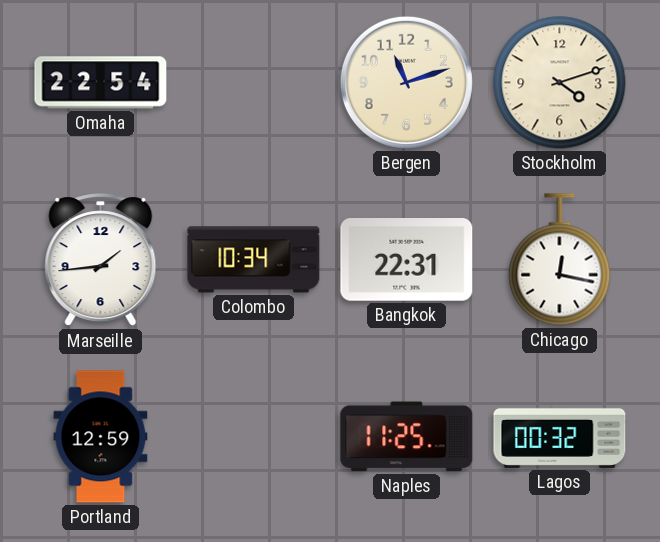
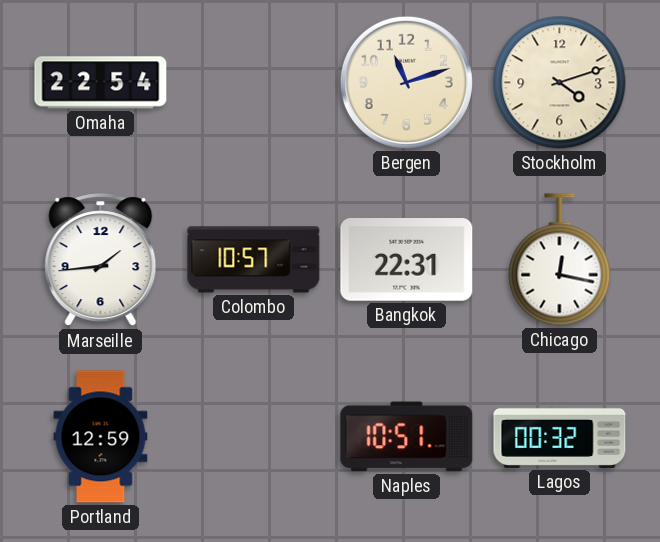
Colombo: 10:34 -> 10:57 (254, 260)
Naples: 11:25 -> 10:51 (407, 437)
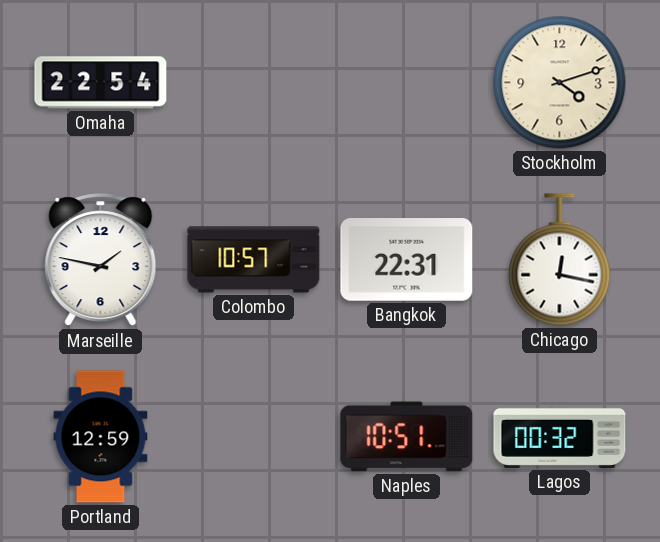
Bergen: 11:12 -> none (406, 82)
Marseille: 1:44 -> 1:47 (101, 260)
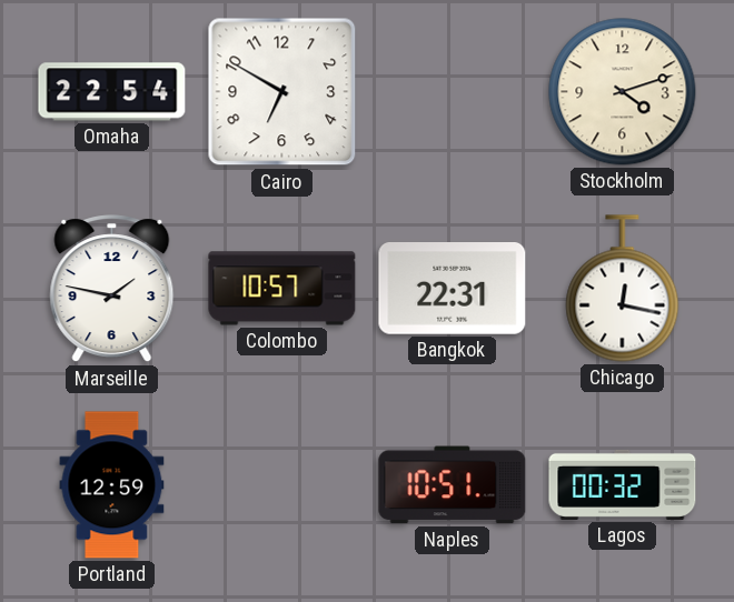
Cairo: none -> 6:50 (282, 92)
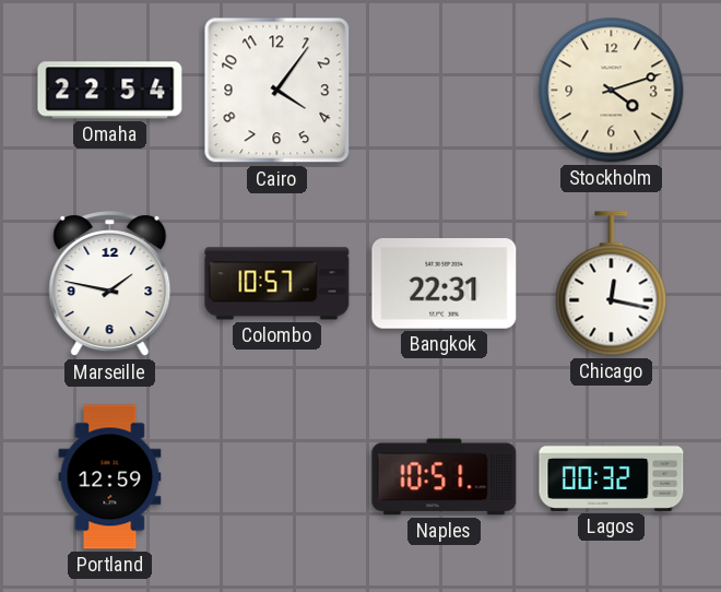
Cairo: 6:50 -> 4:06 (277, 91)
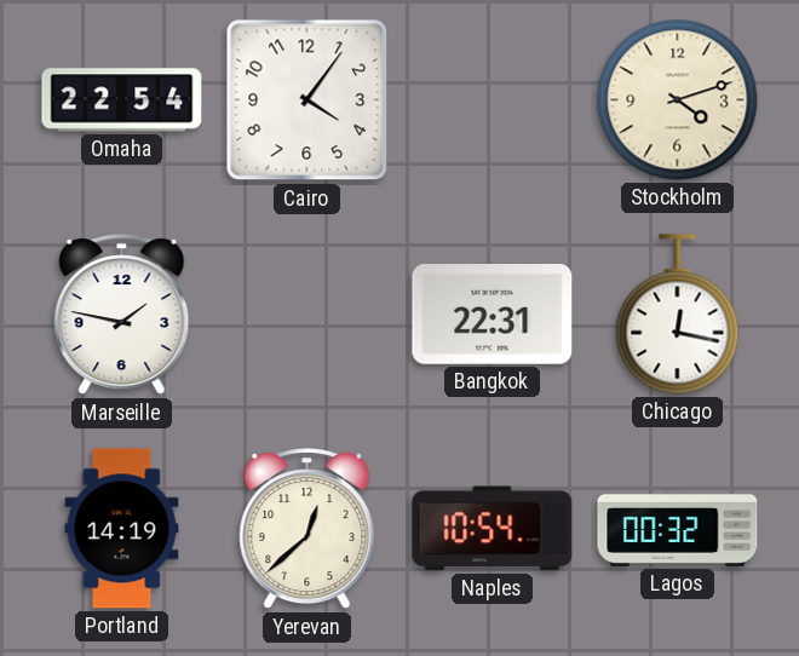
Colombo: 10:57 -> none (277, 284)
Portland: 12:59 -> 14:19 (122, 529)
Yerevan: none -> 12:38 (307, 529)
Naples: 10:51 -> 10:54 (493, 529)
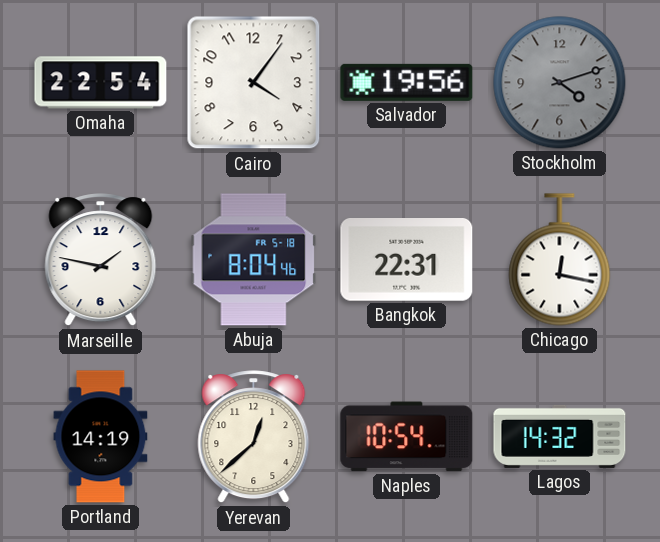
Salvador: none -> 19:56 (407, 82)
Stockholm dial: cream -> grey (560, 83)
Abuja: none -> 8:04 (254, 260)
Lagos: 00:32 -> 14:32 (560, 436)
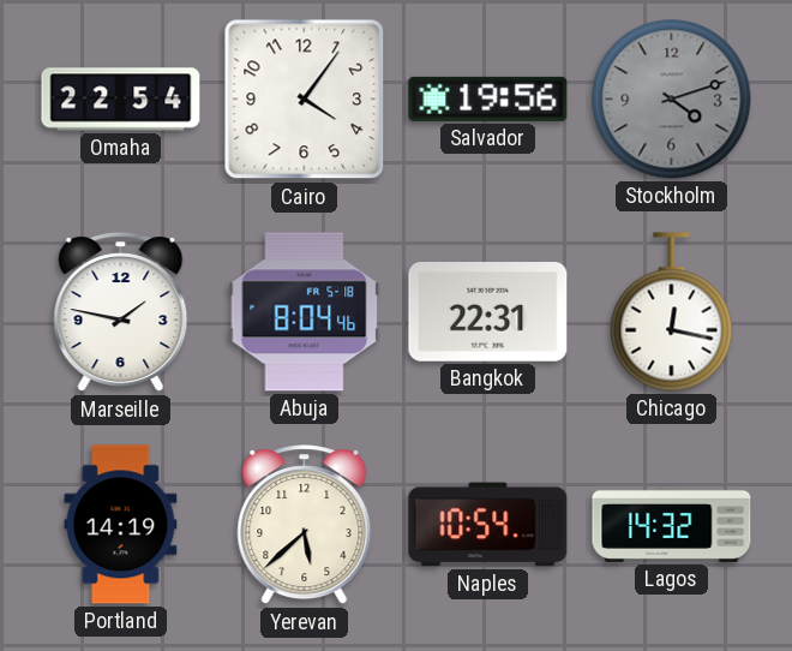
Yerevan: 12:38 -> 5:38 (305, 525)
